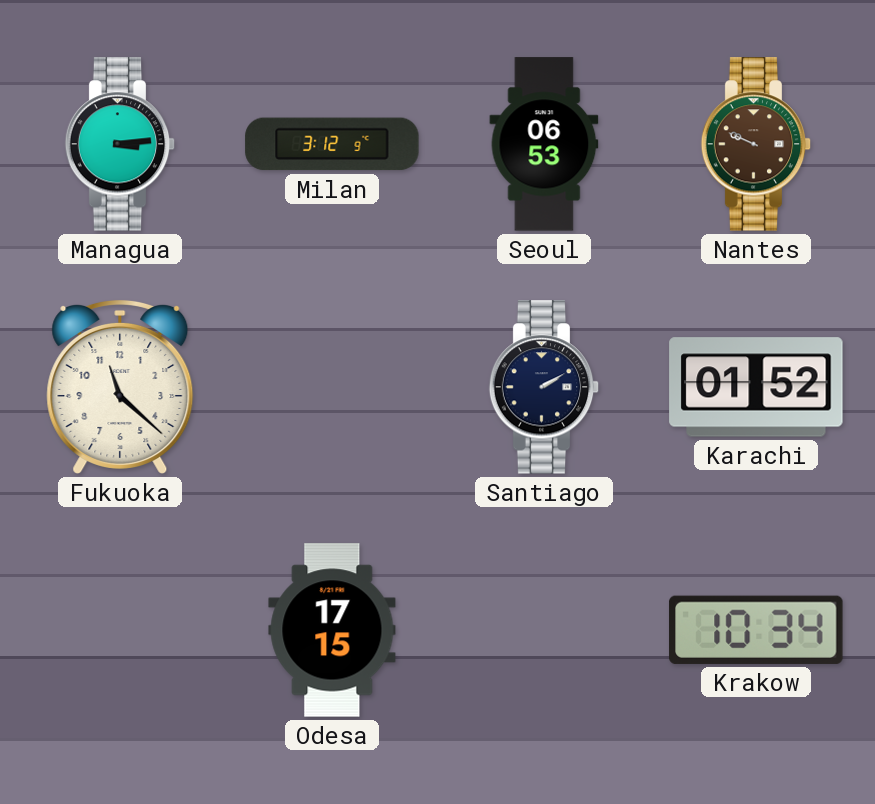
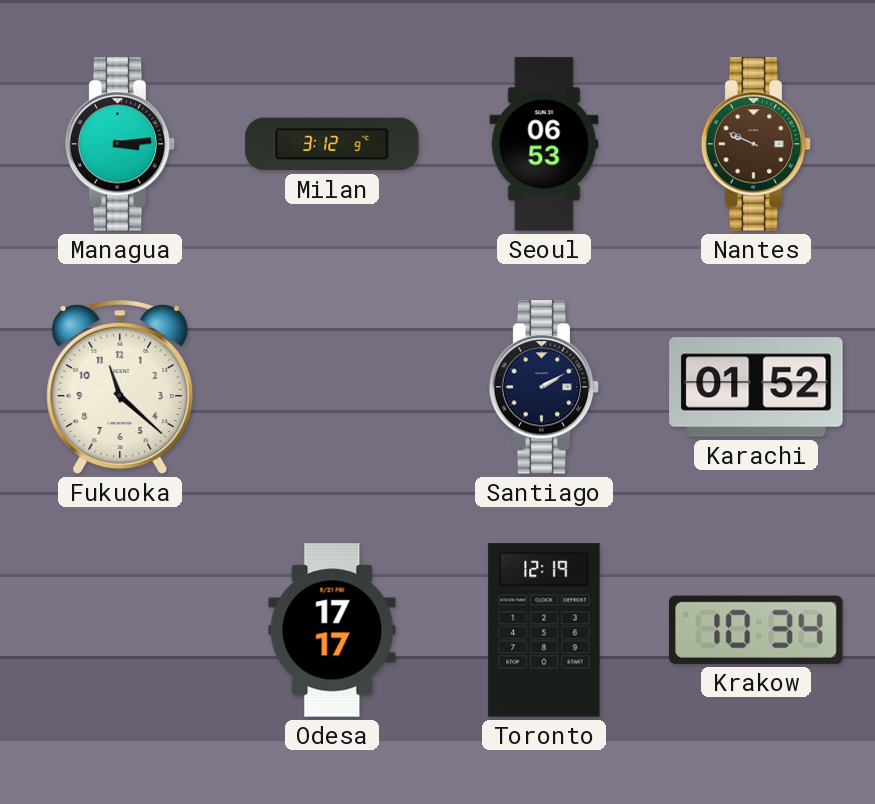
Odesa: 17:15 -> 17:17 (332, 630)
Toronto: none -> 12:19 (544, 630)
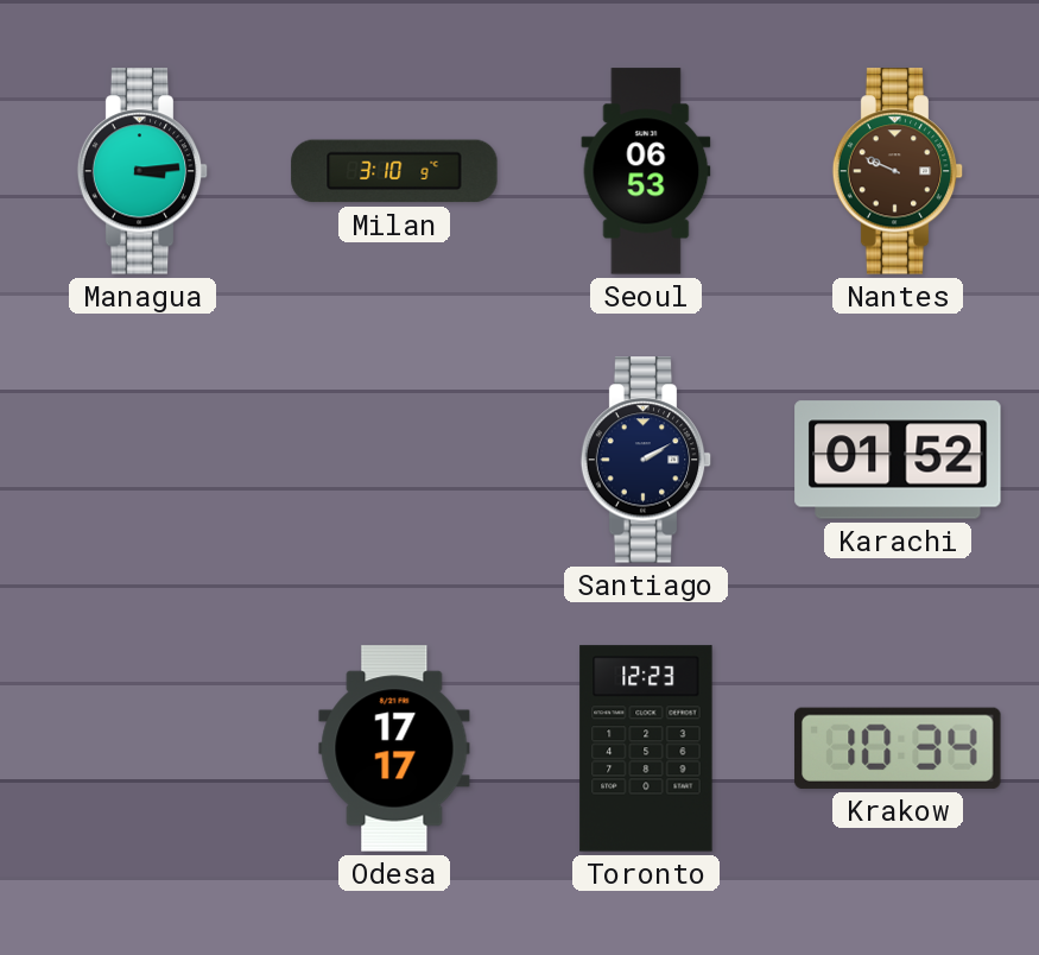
Milan: 3:12 -> 3:10 (394, 171)
Fukuoka: 11:22 -> none (120, 387)
Toronto: 12:19 -> 12:23 (646, 748)
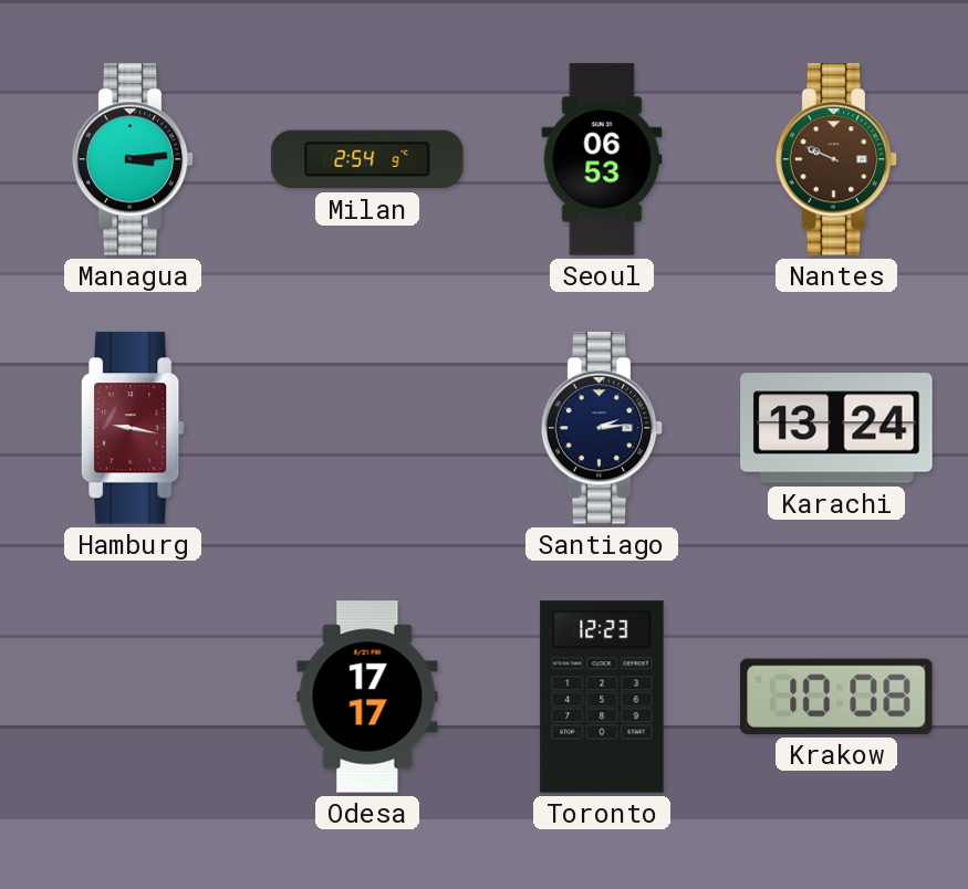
Milan: 3:10 -> 2:54 (367, 159)
Hamburg: none -> 9:17 (134, 428)
Santiago: 2:10 -> 2:14 (602, 428)
Karachi: 01:52 -> 13:24 (836, 428)
Krakow: 10:34 -> 10:08 (836, 697)
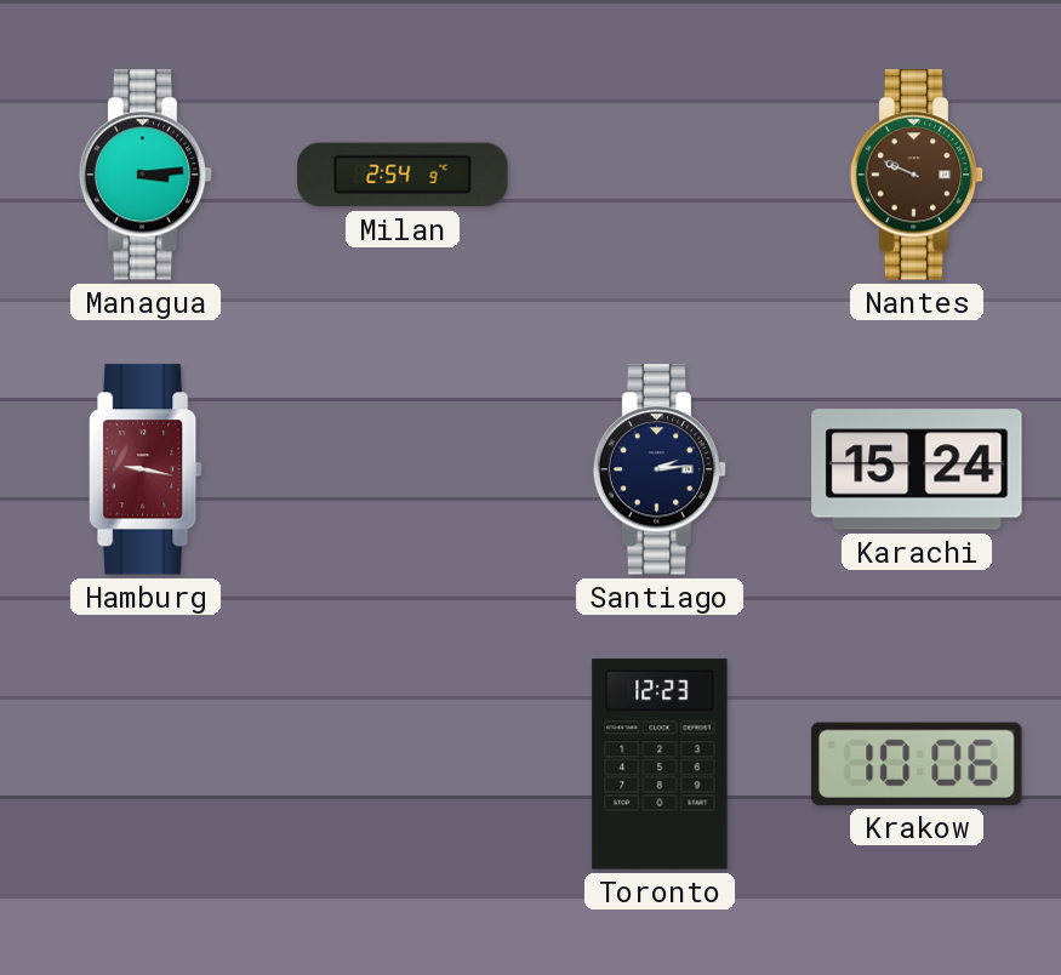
Seoul: 06:53 -> none (602, 159)
Karachi: 13:24 -> 15:24 (917, 469)
Odesa: 17:17 -> none (367, 697)
Krakow: 10:08 -> 10:06 (917, 764)
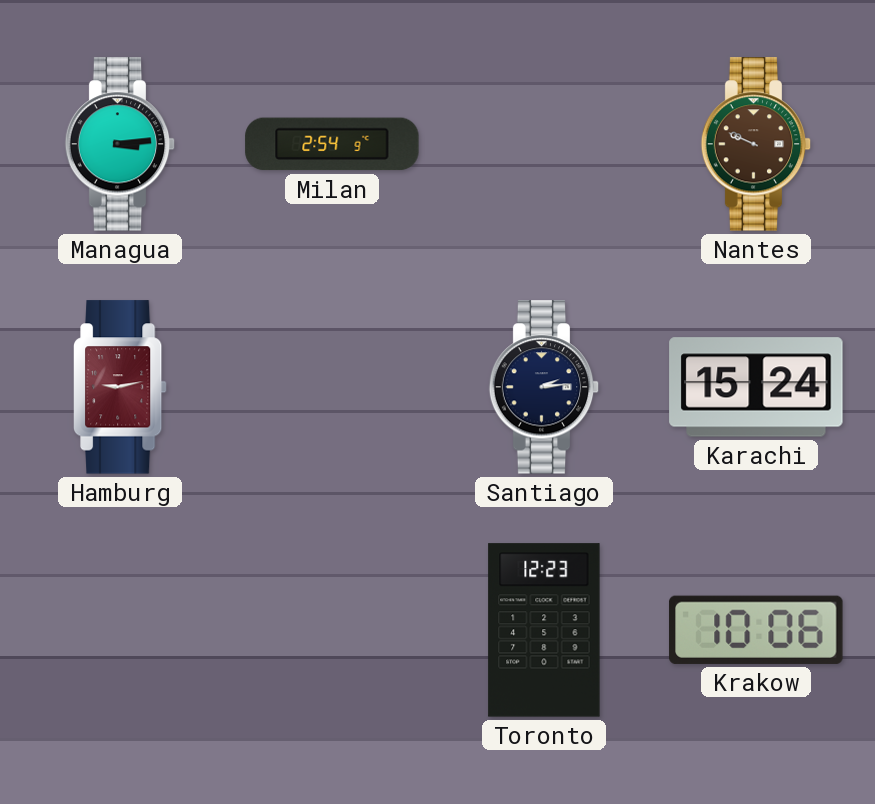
Hamburg: 9:17 -> 9:13 (121, 387)
